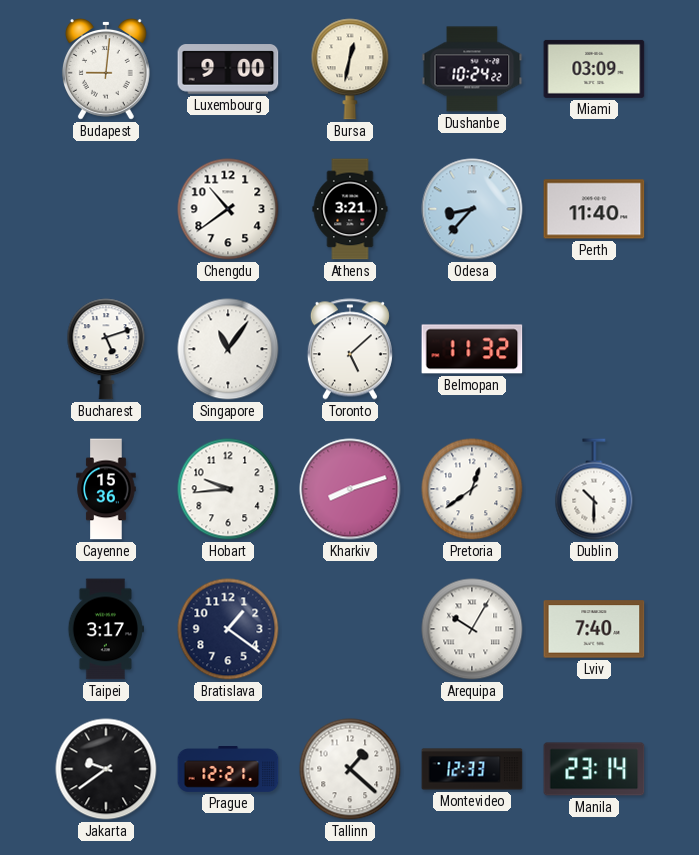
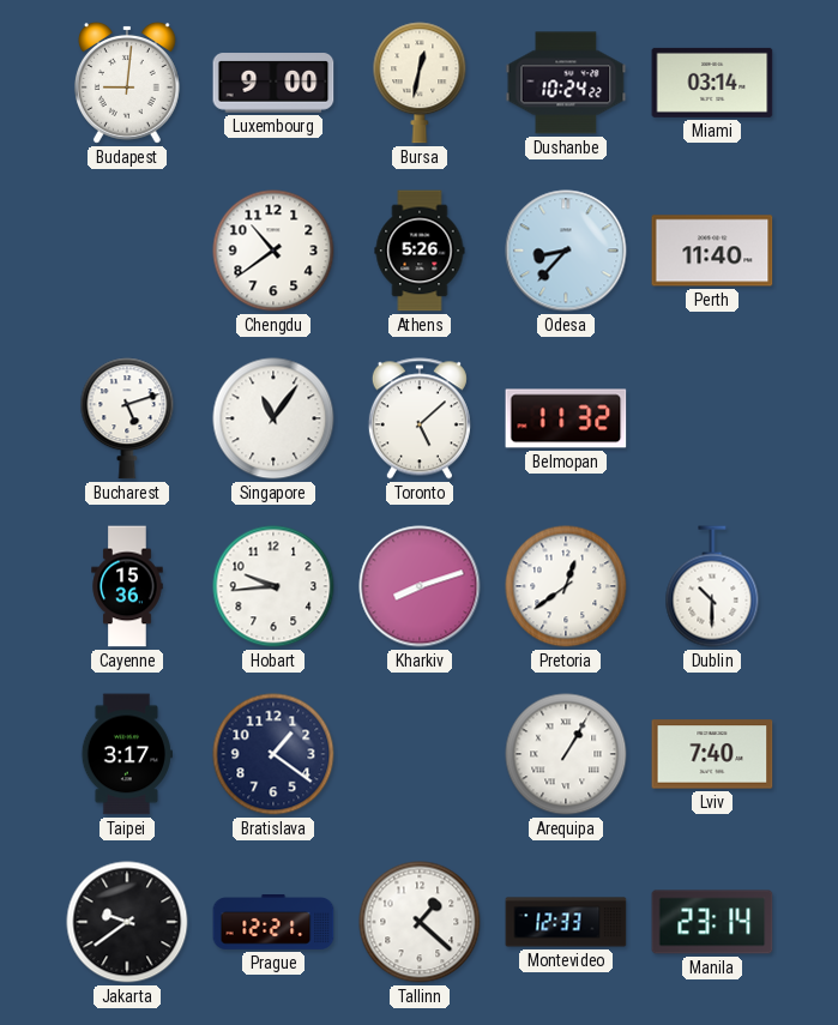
Miami: 03:09 -> 03:14 (712, 83)
Athens: 3:21 -> 5:26 (420, 251)
Arequipa: 10:05 -> 1:05 (566, 754)
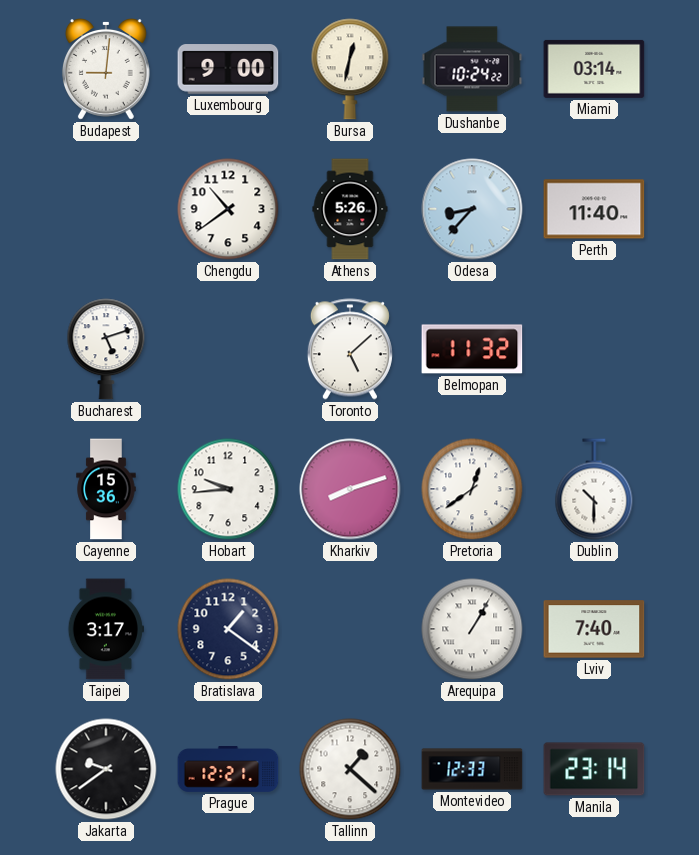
Singapore: 11:06 -> none (273, 418)
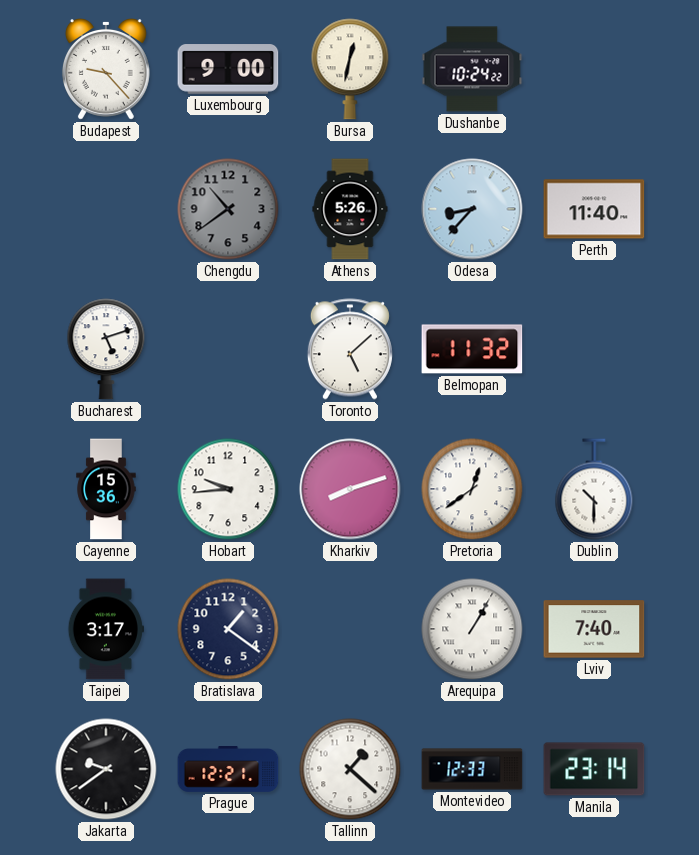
Budapest: 9:01 -> 9:23 (106, 70)
Miami: 03:14 -> none (594, 69)
Chengdu dial: white -> grey (228, 209)
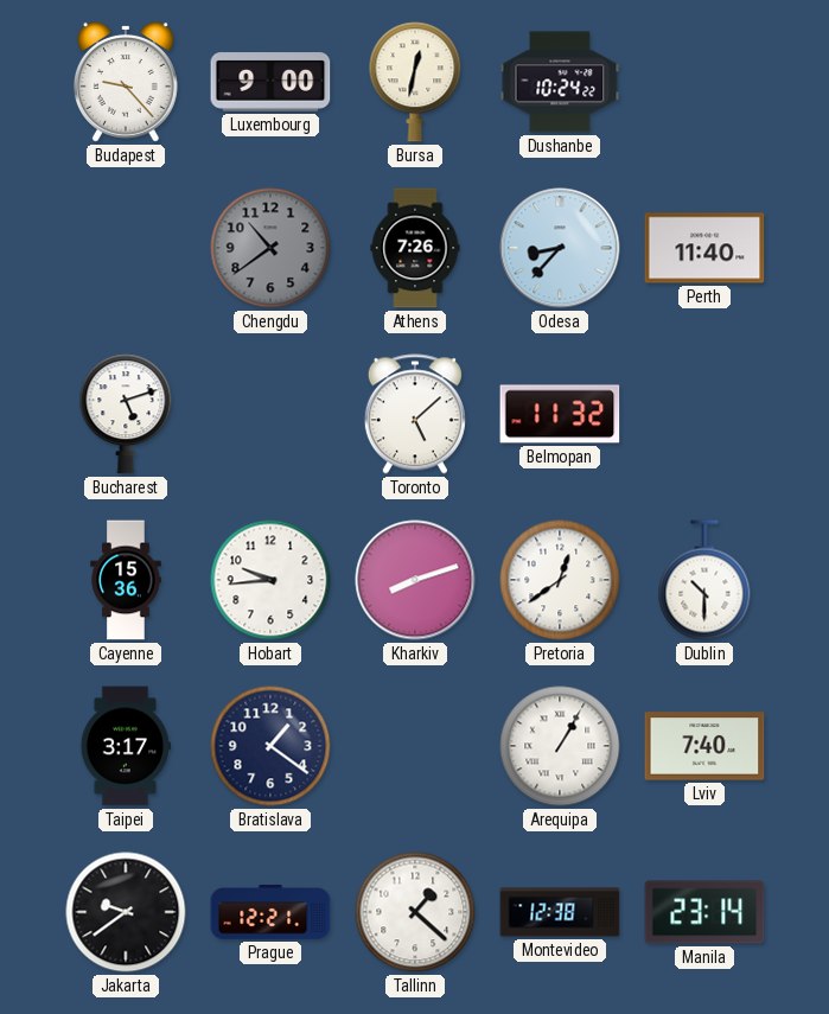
Athens: 5:26 -> 7:26 (415, 248)
Montevideo: 12:33 -> 12:38 (560, 912)
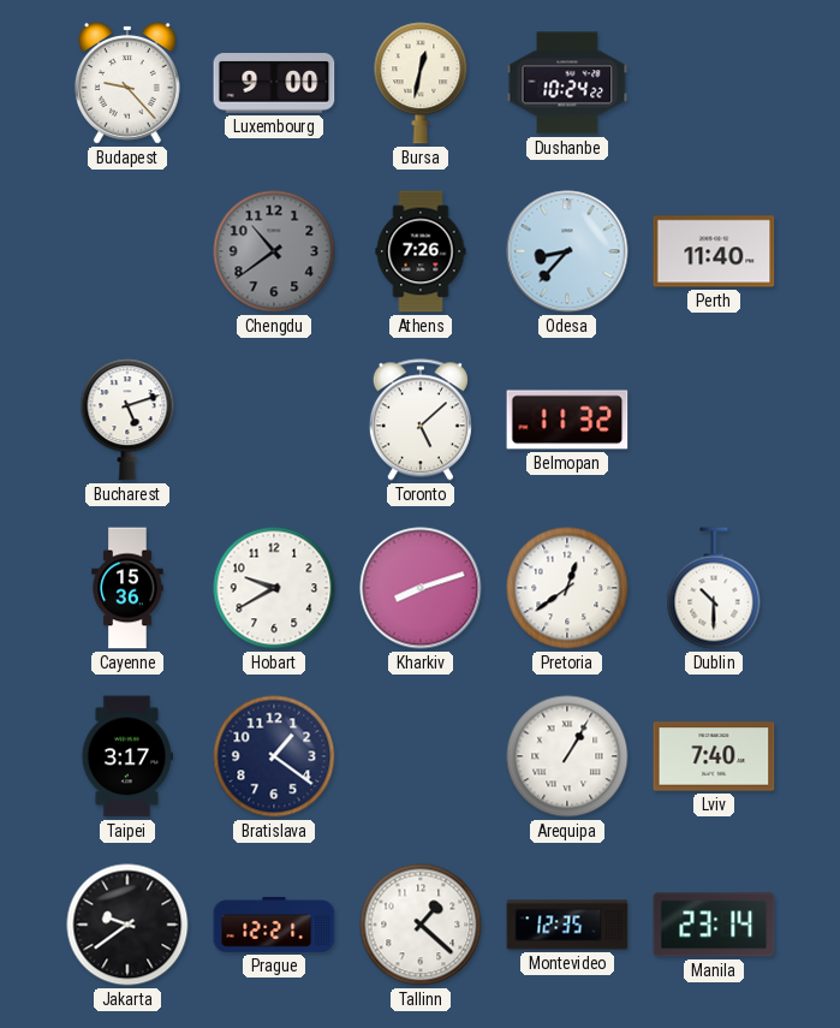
Hobart: 9:44 -> 9:40 (274, 588)
Montevideo: 12:38 -> 12:35 (567, 925)
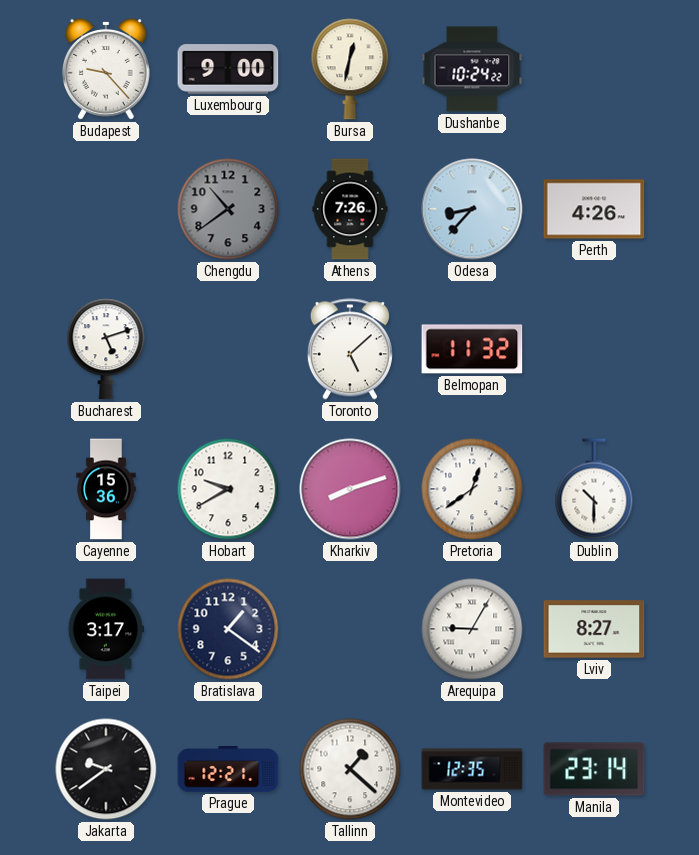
Perth: 11:40 -> 4:26 (594, 209)
Arequipa: 1:05 -> 9:05 (472, 629)
Lviv: 7:40 -> 8:27 (594, 629)
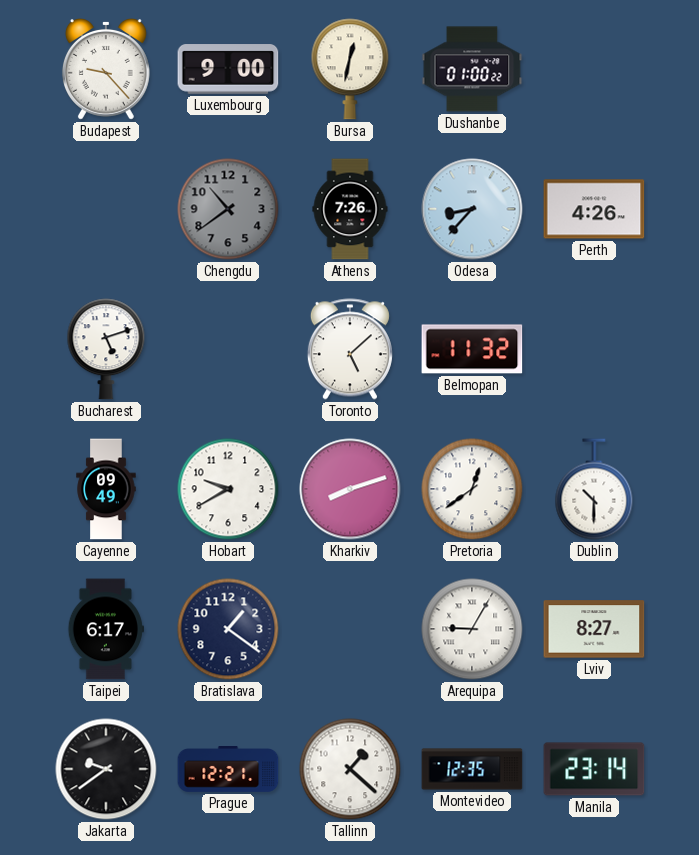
Dushanbe: 10:24 -> 01:00 (472, 69)
Cayenne: 15:36 -> 09:49 (106, 489)
Taipei: 3:17 -> 6:17 (106, 629)
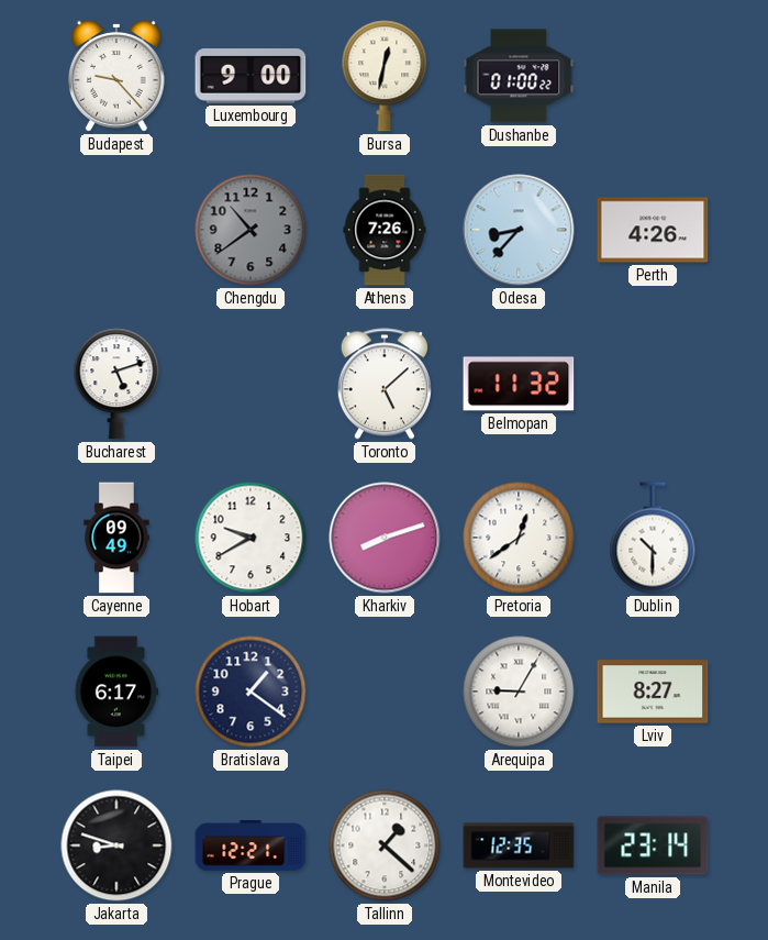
Jakarta: 9:39 -> 8:48 (116, 845)
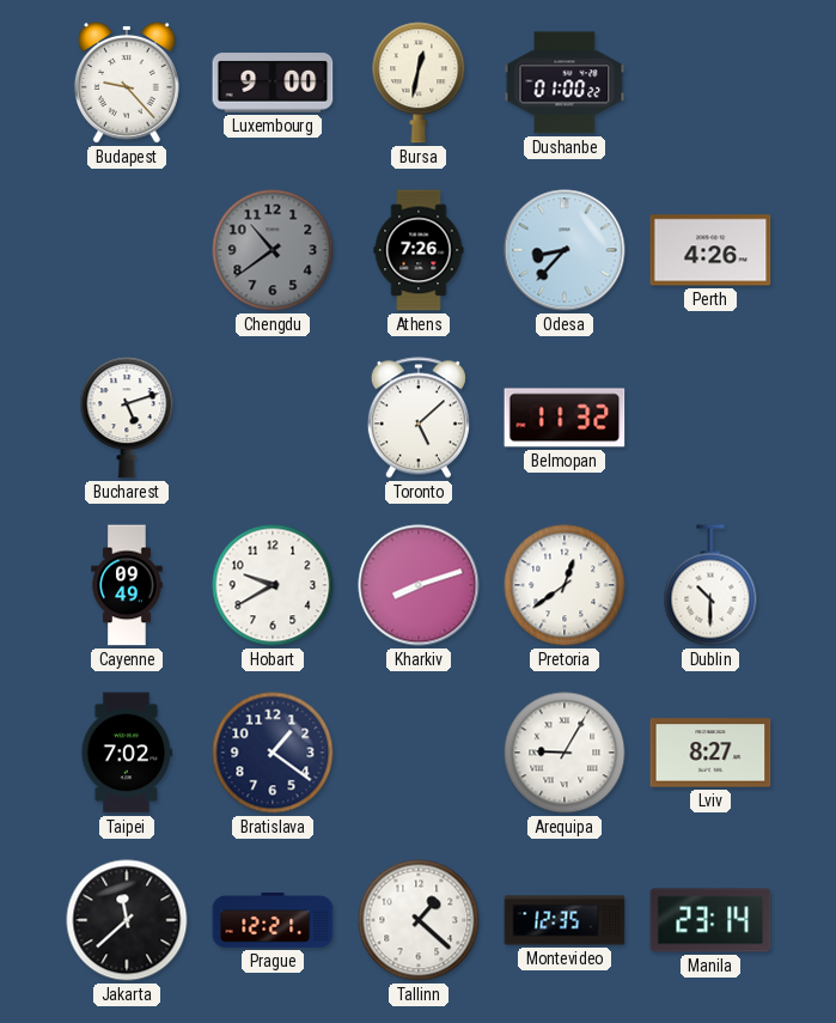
Taipei: 6:17 -> 7:02 (127, 753)
Jakarta: 8:48 -> 11:38 (127, 920)
